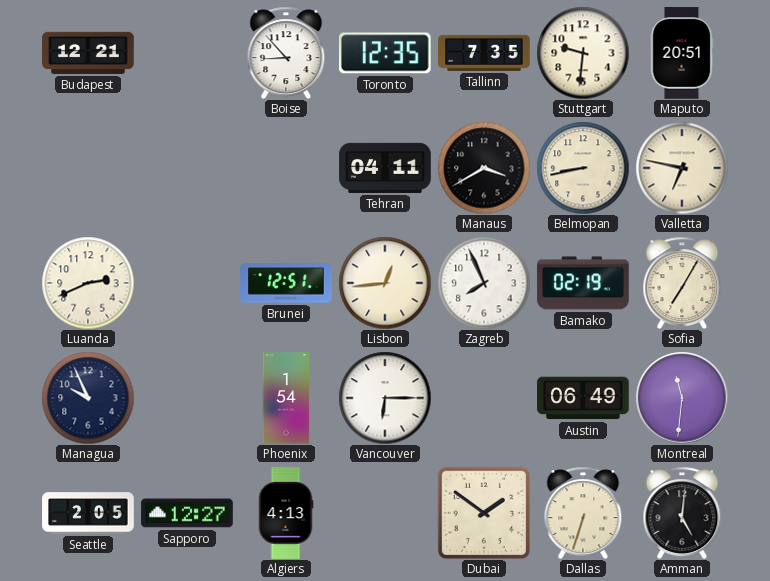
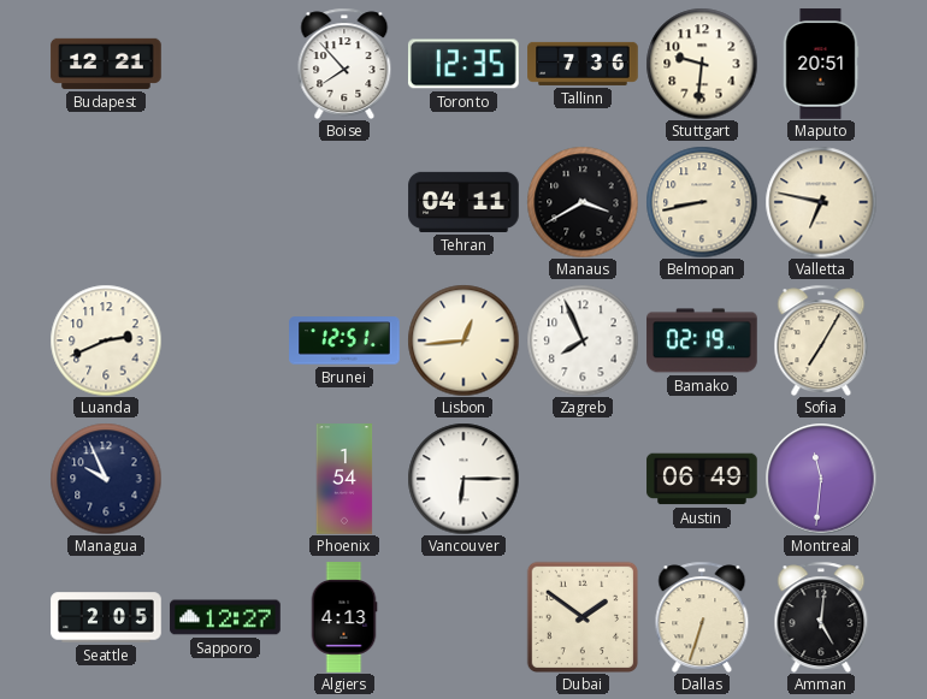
Boise: 8:53 -> 7:53 (344, 64)
Tallinn: 7:35 -> 7:36 (583, 64)
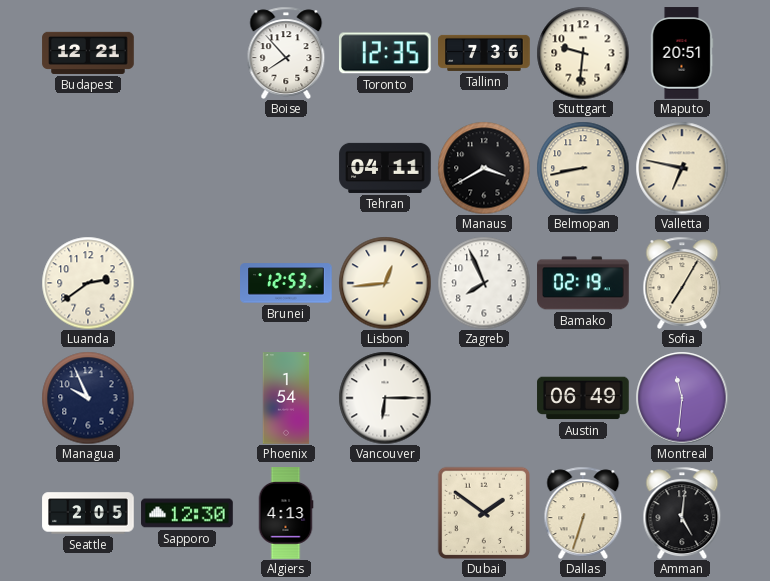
Luanda: 2:41 -> 2:39 (88, 283)
Brunei: 12:51 -> 12:53 (286, 283)
Sapporo: 12:27 -> 12:30 (187, 513)
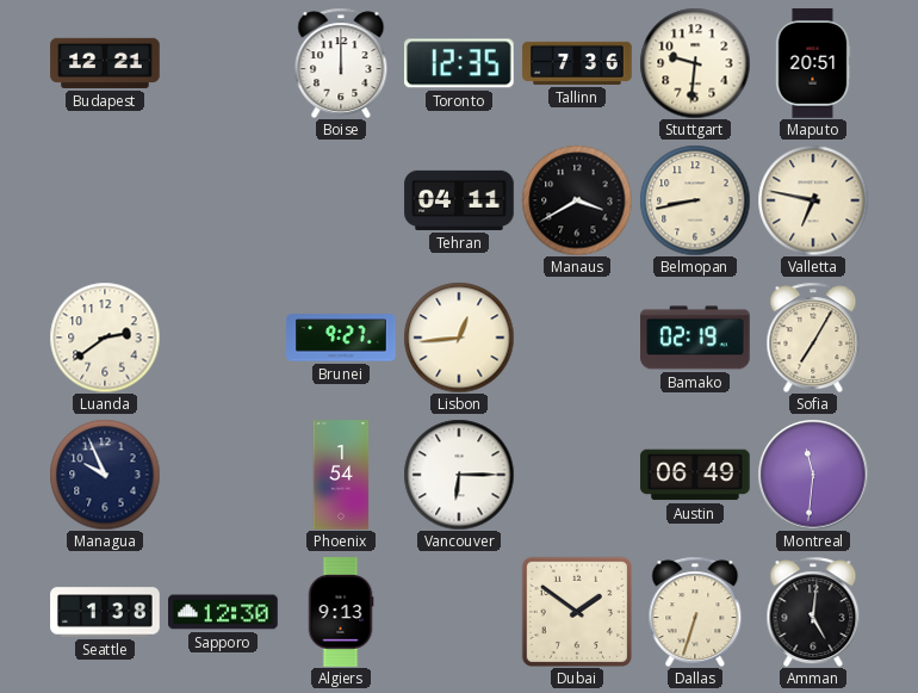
Boise: 7:53 -> 12:00 (341, 63)
Brunei: 12:53 -> 9:27 (341, 338)
Zagreb: 7:56 -> none (484, 283)
Seattle: 2:05 -> 1:38 (105, 612)
Algiers: 4:13 -> 9:13 (341, 612)
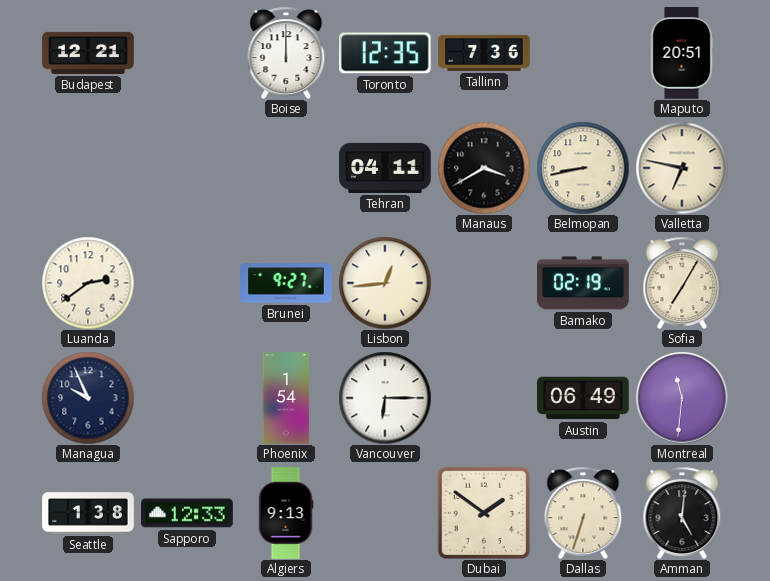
Stuttgart: 9:31 -> none (695, 63)
Sapporo: 12:30 -> 12:33 (187, 513)
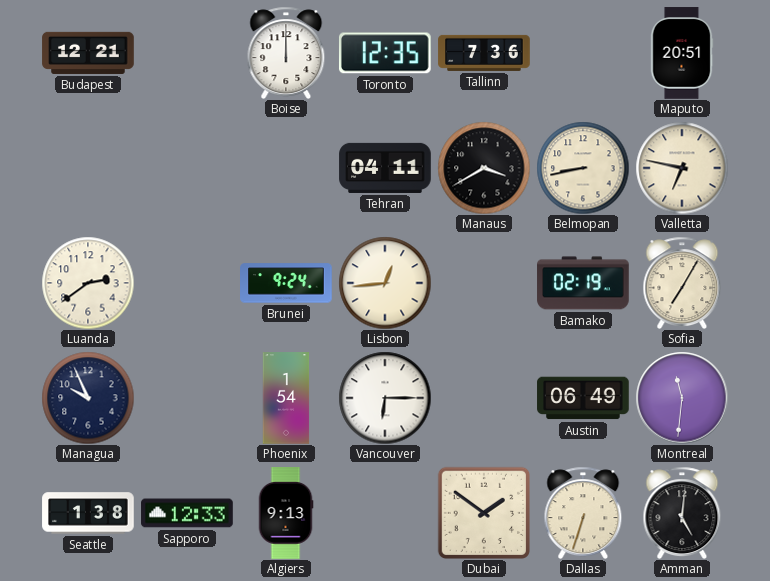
Brunei: 9:27 -> 9:24 (286, 283)
